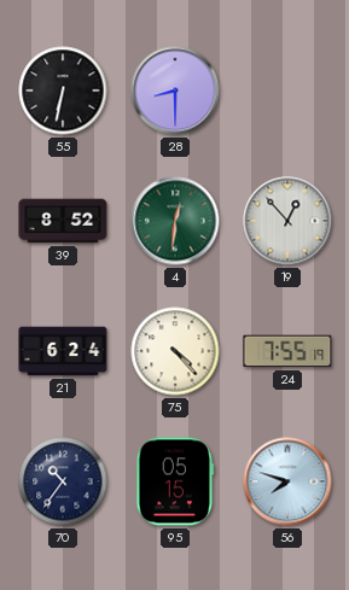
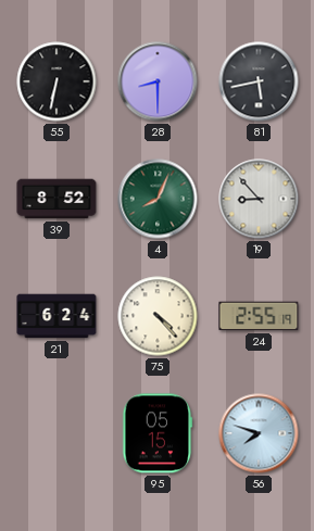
81: none -> 5:43 (259, 81)
4: 12:31 -> 8:04 (158, 199)
19: 12:53 -> 8:53 (259, 199)
24: 7:55 -> 2:55 (259, 316)
70: 10:36 -> none (63, 481)
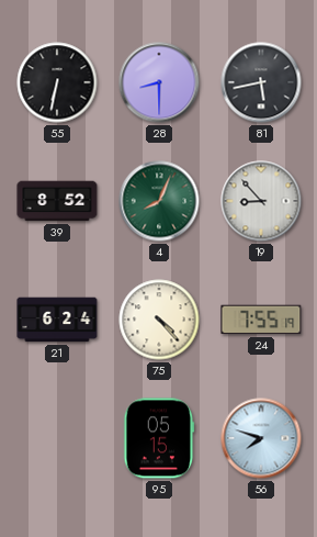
24: 2:55 -> 7:55 (261, 320)
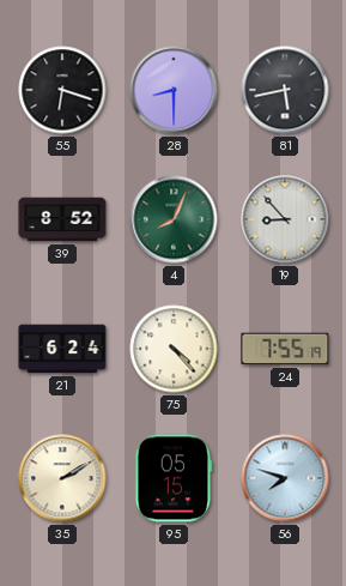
55: 6:32 -> 6:18 (62, 90)
35: none -> 2:10 (62, 478)
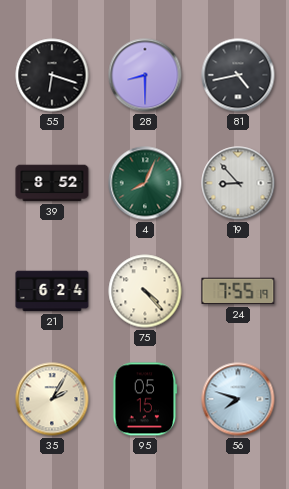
81: 5:43 -> 4:43 (238, 75)
35: 2:10 -> 2:05 (52, 399)
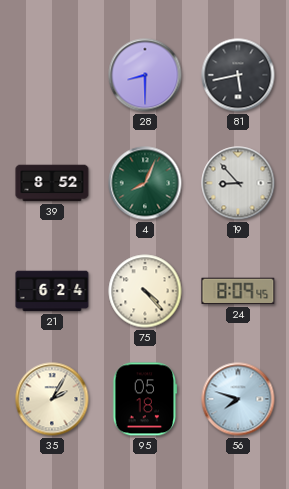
55: 6:18 -> none (52, 75)
81: 4:43 -> 5:43 (238, 75)
24: 7:55 -> 8:09 (238, 291)
95: 05:15 -> 05:18 (145, 399)
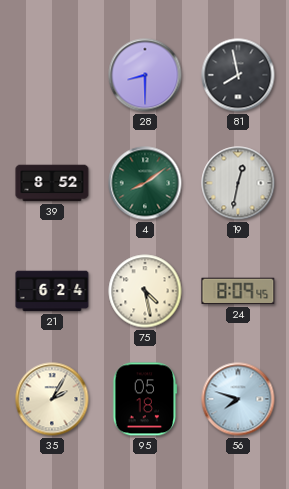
81: 5:43 -> 7:58 (238, 75)
4: 8:04 -> 8:09 (145, 183)
19: 8:53 -> 12:32 (238, 183)
75: 4:23 -> 4:28 (145, 291)
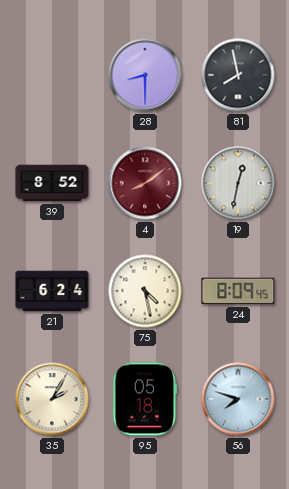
4 dial: green -> burgundy (145, 183)
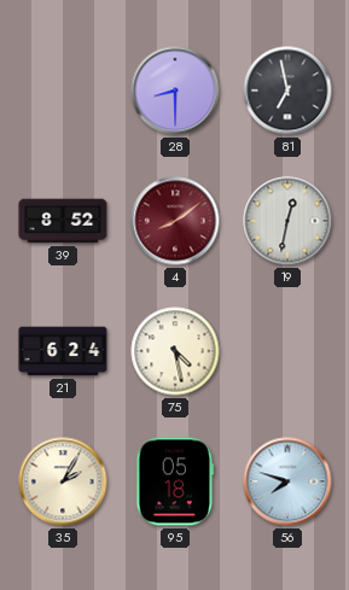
81: 7:58 -> 6:58 (287, 90)
24: 8:09 -> none (238, 291)
